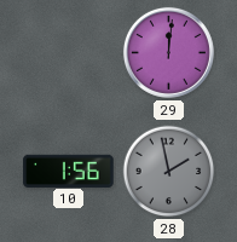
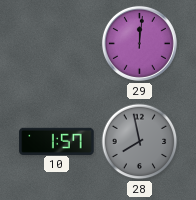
10: 1:56 -> 1:57 (57, 141)
28: 1:58 -> 7:58 (140, 142)
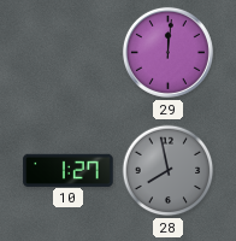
10: 1:57 -> 1:27 (69, 170)
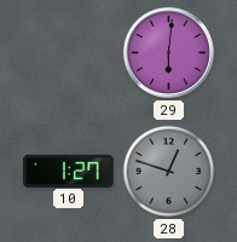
29: 12:01 -> 6:01 (168, 52)
28: 7:58 -> 12:48 (169, 172)
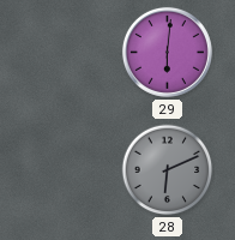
10: 1:27 -> none (69, 171)
28: 12:48 -> 6:11 (168, 170)
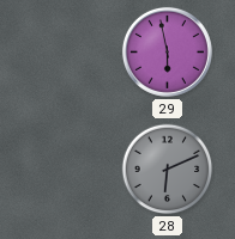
29: 6:01 -> 5:58 (167, 51)
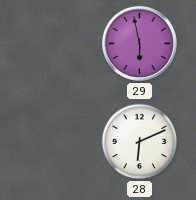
28 dial: grey -> white (140, 142)
